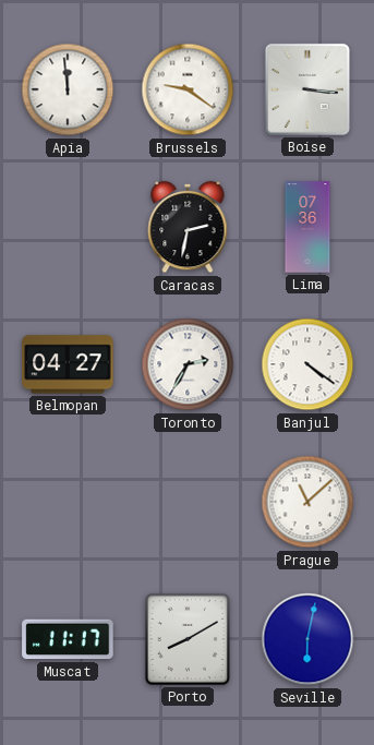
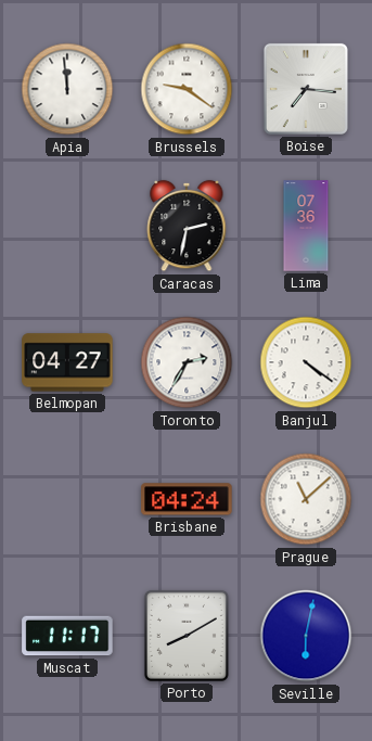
Boise: 3:16 -> 7:16 (306, 89)
Brisbane: none -> 04:24 (187, 499)
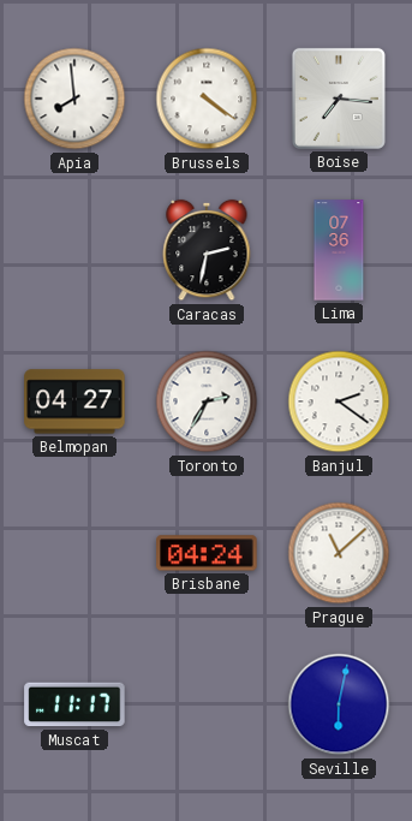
Apia: 11:59 -> 7:59 (74, 99)
Brussels: 9:21 -> 4:21 (207, 99)
Banjul: 4:21 -> 2:21 (339, 401)
Porto: 8:10 -> none (187, 636)
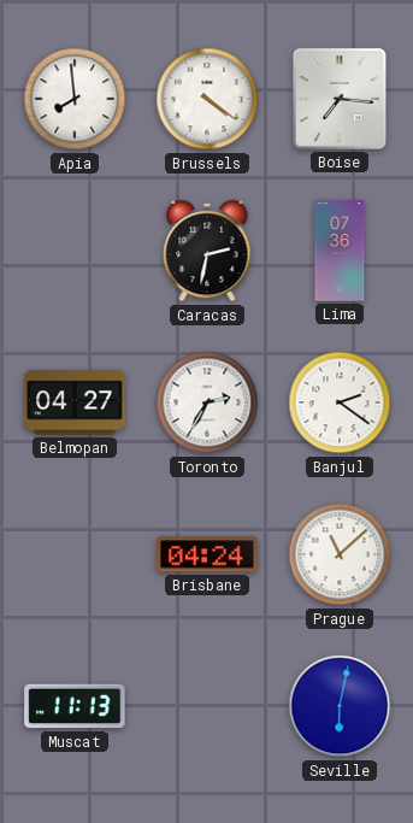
Muscat: 11:17 -> 11:13 (75, 706)
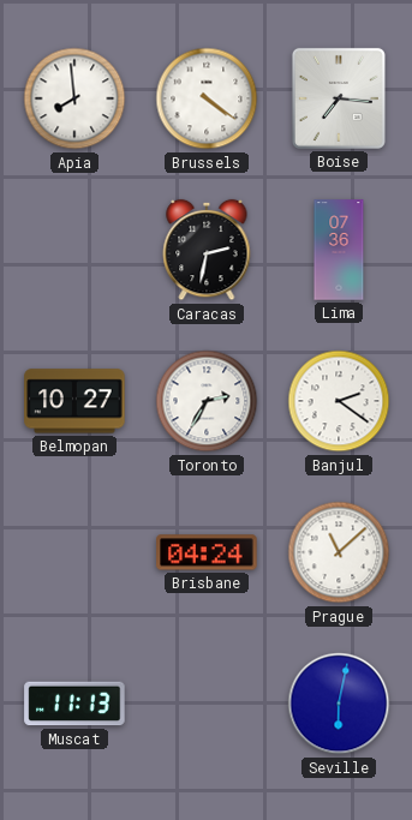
Belmopan: 04:27 -> 10:27 (74, 401)
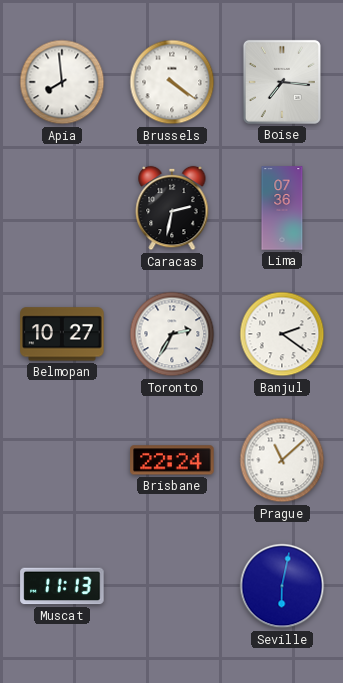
Brisbane: 04:24 -> 22:24 (172, 460)
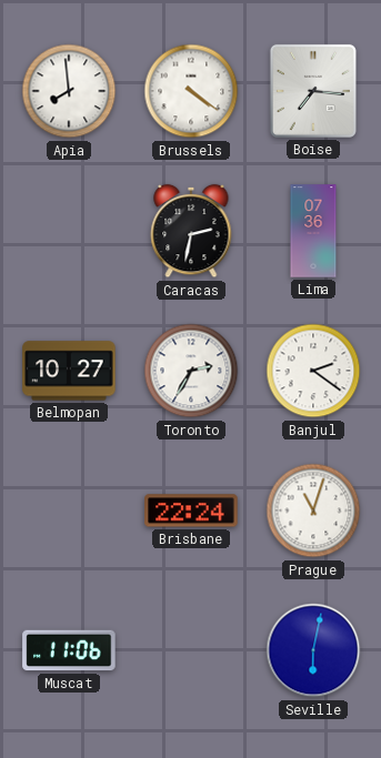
Prague: 11:08 -> 11:03 (313, 511)
Muscat: 11:13 -> 11:06 (69, 650)
